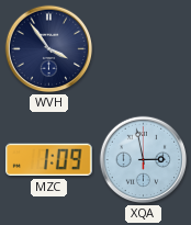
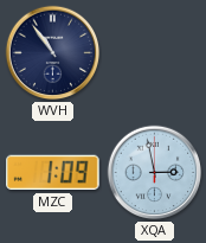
WVH: 3:54 -> 10:54 (53, 53)
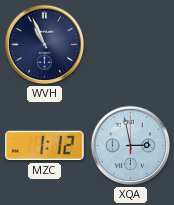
WVH: 10:54 -> 10:56 (45, 45)
MZC: 1:09 -> 1:12 (45, 146)
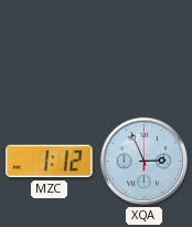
WVH: 10:56 -> none (45, 45)
XQA: 2:58 -> 2:56 (145, 162)
